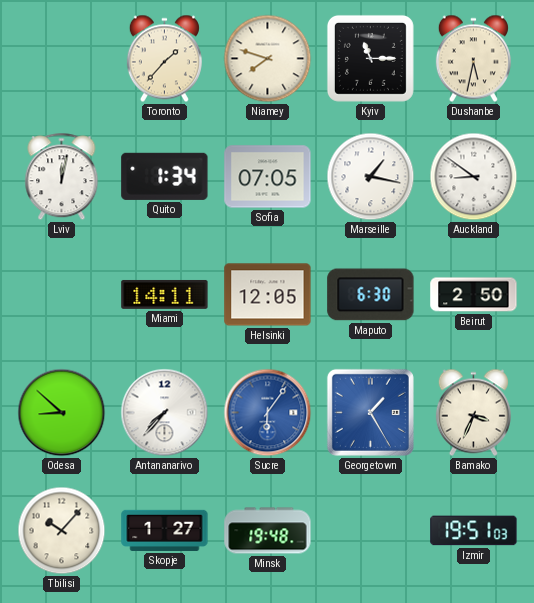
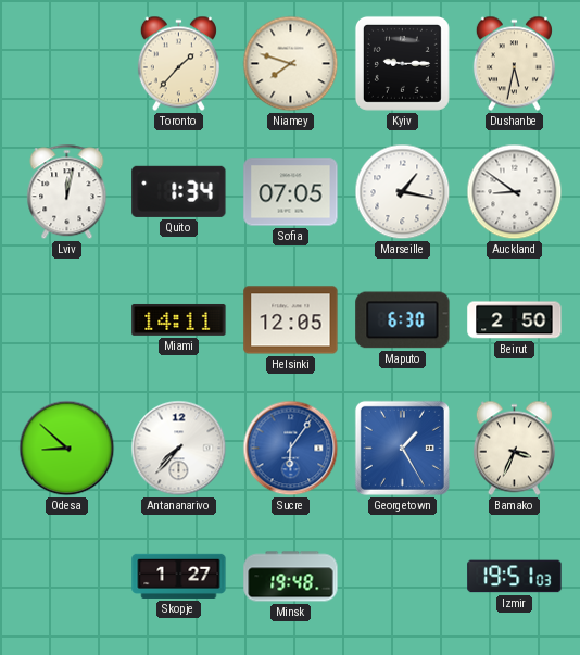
Kyiv: 11:15 -> 9:15 (402, 63)
Tbilisi: 10:07 -> none (62, 531)
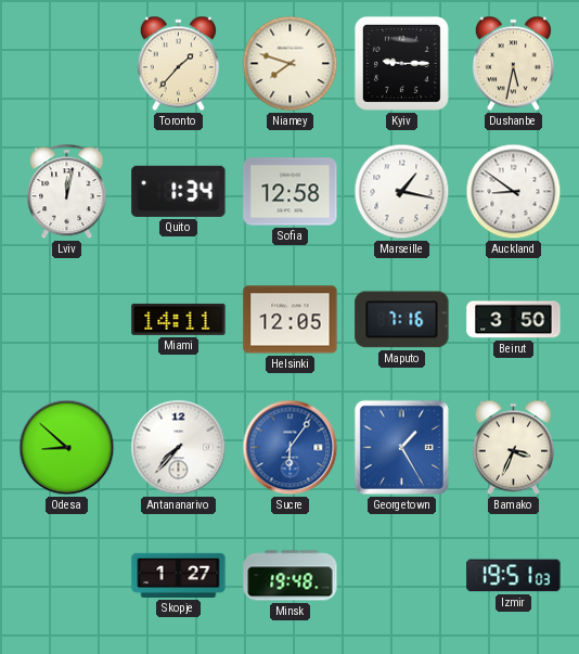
Sofia: 07:05 -> 12:58 (291, 192)
Maputo: 6:30 -> 7:16 (402, 320)
Beirut: 2:50 -> 3:50 (514, 320)
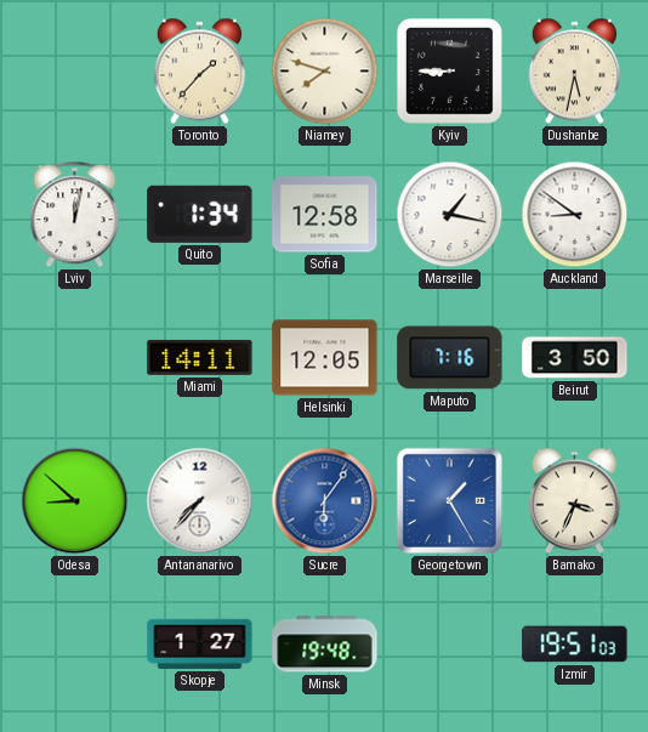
Kyiv: 9:15 -> 8:45 (449, 70)
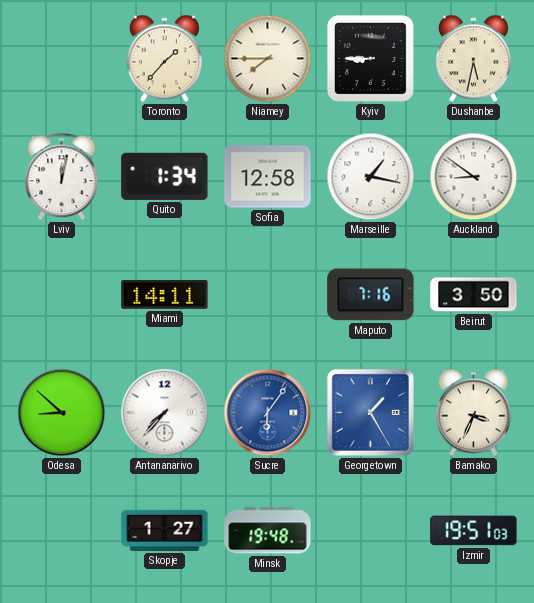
Niamey: 7:48 -> 7:45 (268, 59)
Helsinki: 12:05 -> none (325, 358)
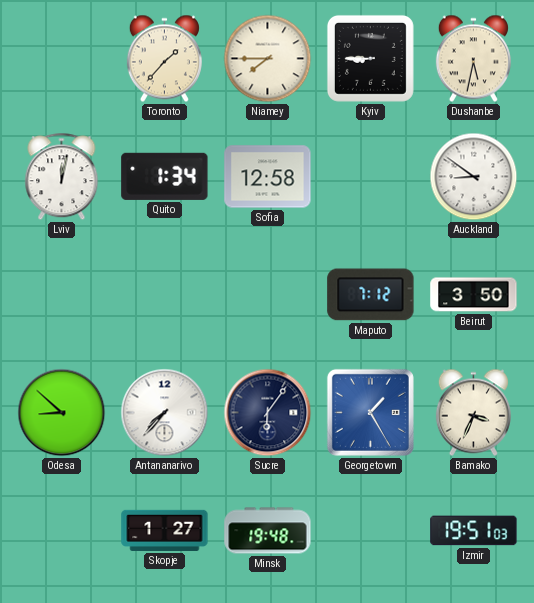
Marseille: 1:17 -> none (371, 177)
Miami: 14:11 -> none (165, 294)
Maputo: 7:16 -> 7:12 (371, 295)
Sucre dial: blue -> navy (268, 413)
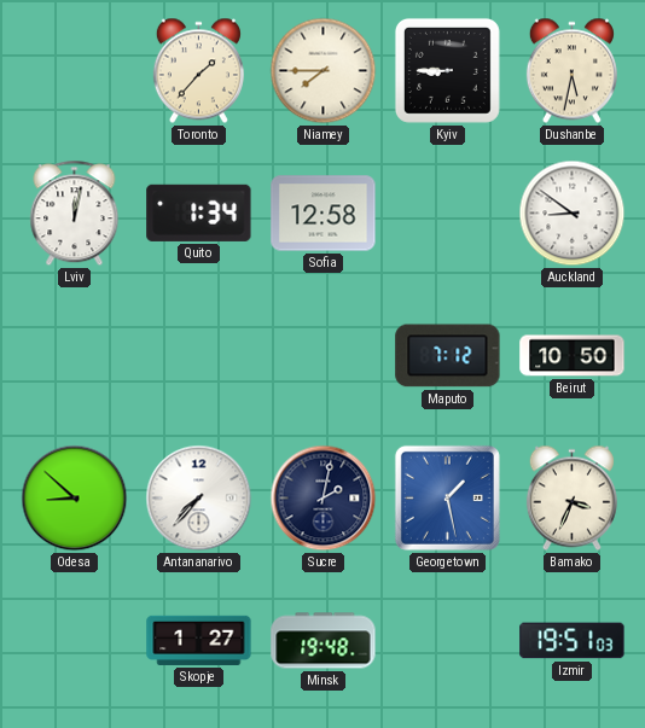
Beirut: 3:50 -> 10:50 (573, 356)
Sucre: 6:06 -> 2:02 (324, 499)
Georgetown: 1:25 -> 1:28 (447, 497)
